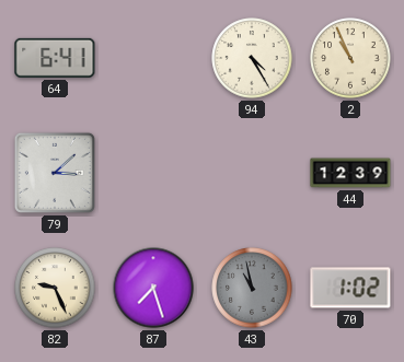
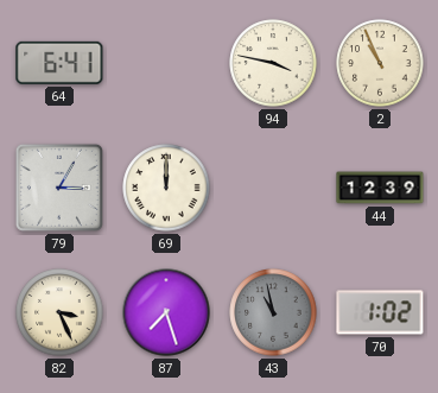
94: 4:25 -> 3:47 (273, 63)
79: 3:08 -> 3:05 (59, 188)
69: none -> 12:00 (166, 188)
82: 9:26 -> 3:26 (59, 312)
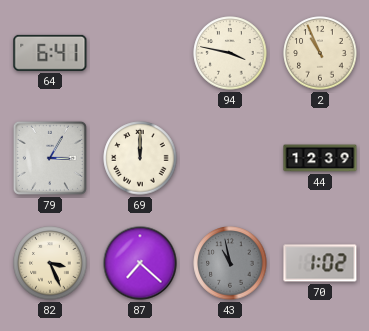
87: 7:27 -> 7:22 (140, 263)
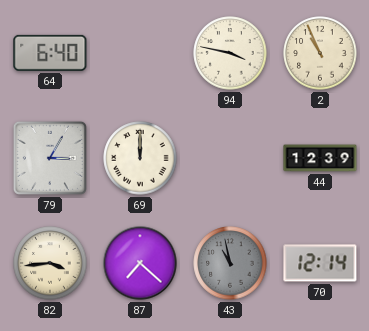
64: 6:41 -> 6:40 (50, 53)
82: 3:26 -> 3:44 (50, 263)
70: 1:02 -> 12:14 (320, 263)
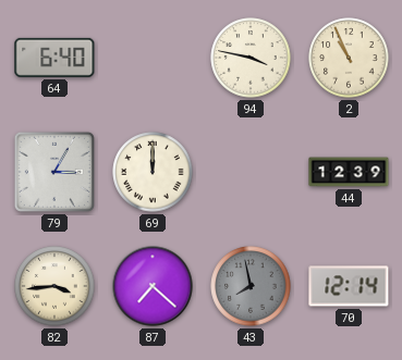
43: 10:58 -> 7:58 (251, 286)
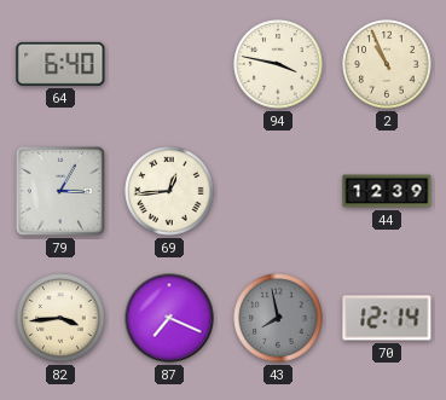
69: 12:00 -> 12:44 (169, 191)
87: 7:22 -> 7:19 (169, 318)
